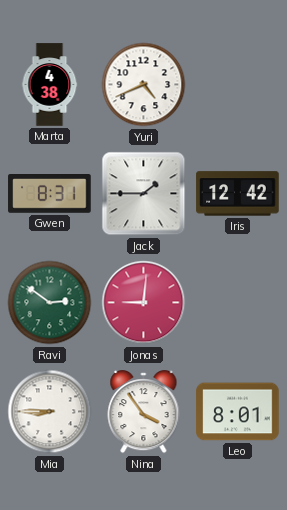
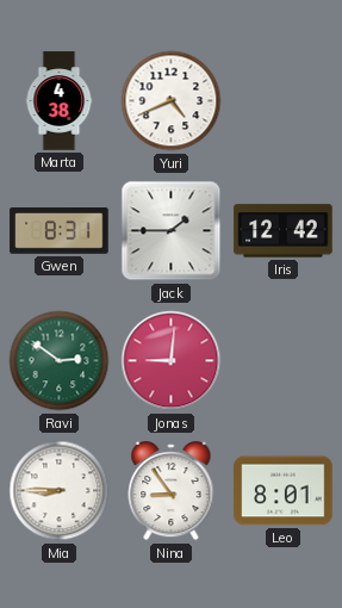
Nina: 3:54 -> 8:54 (172, 492)
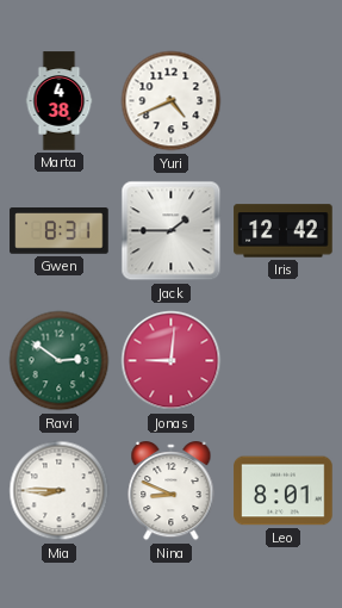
Nina: 8:54 -> 8:49 (172, 492)
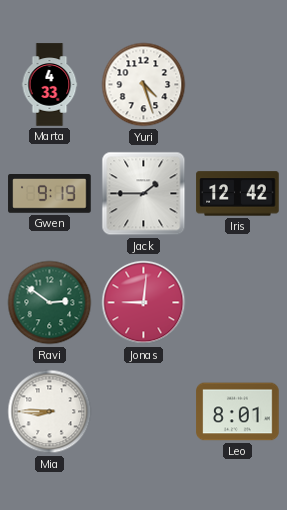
Marta: 4:38 -> 4:33 (50, 85)
Yuri: 4:41 -> 4:27 (144, 85)
Gwen: 8:31 -> 9:19 (50, 194)
Nina: 8:49 -> none (172, 492)
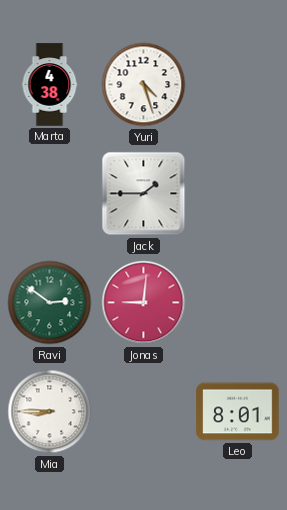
Marta: 4:33 -> 4:38 (50, 85)
Gwen: 9:19 -> none (50, 194)
Iris: 12:42 -> none (238, 194)
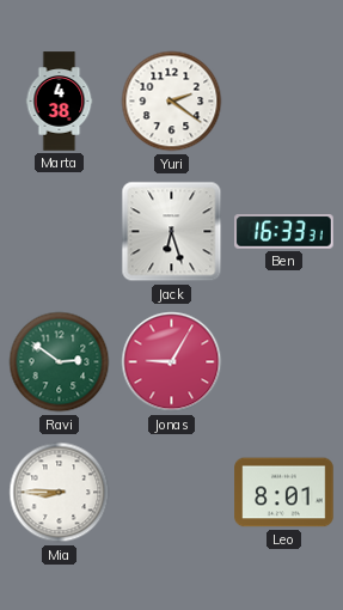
Yuri: 4:27 -> 2:21 (172, 102)
Jack: 1:45 -> 6:27 (172, 232)
Ben: none -> 16:33 (284, 232)
Jonas: 9:01 -> 9:05 (172, 362)
